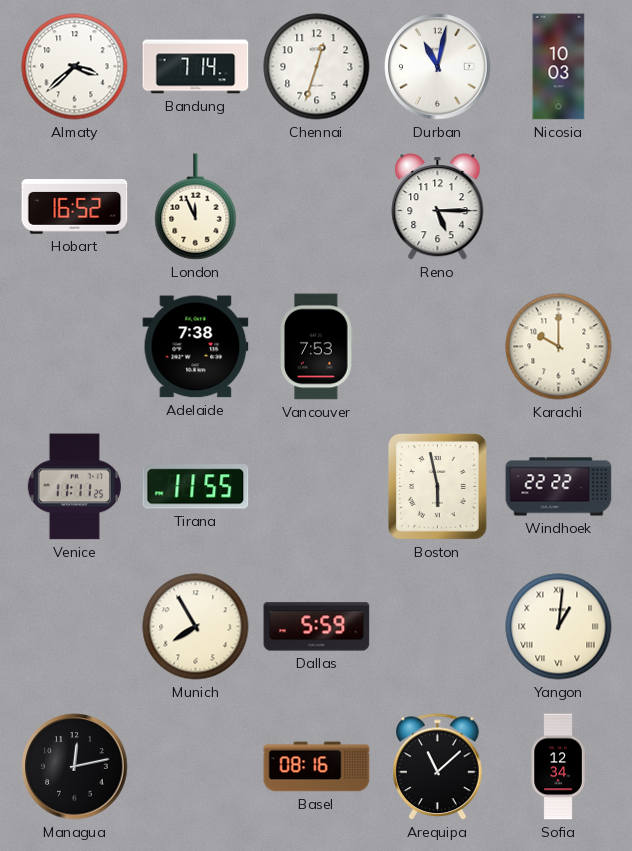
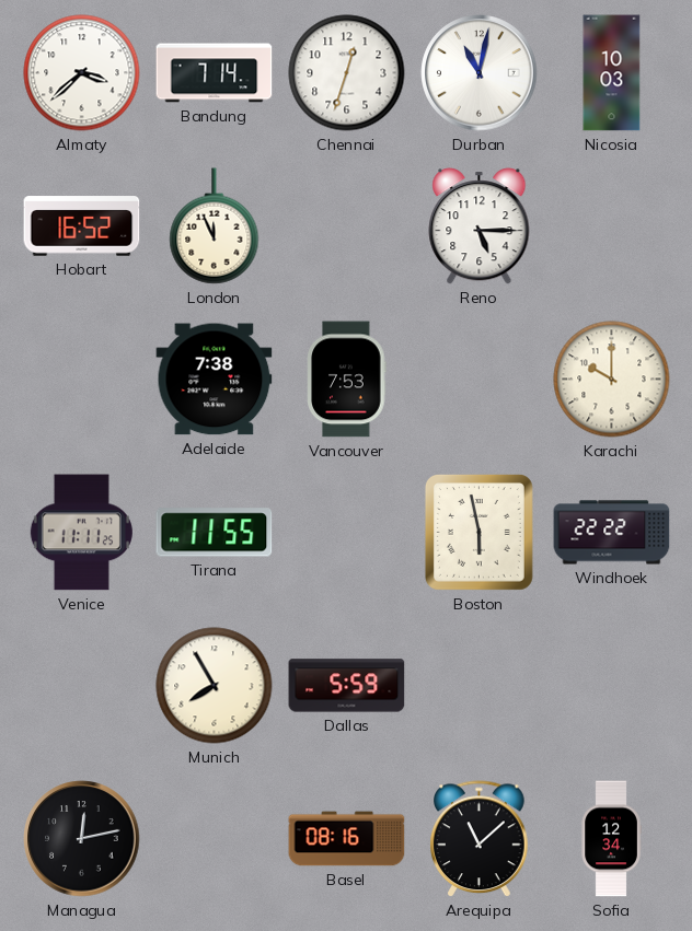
Yangon: 1:01 -> none (559, 627)
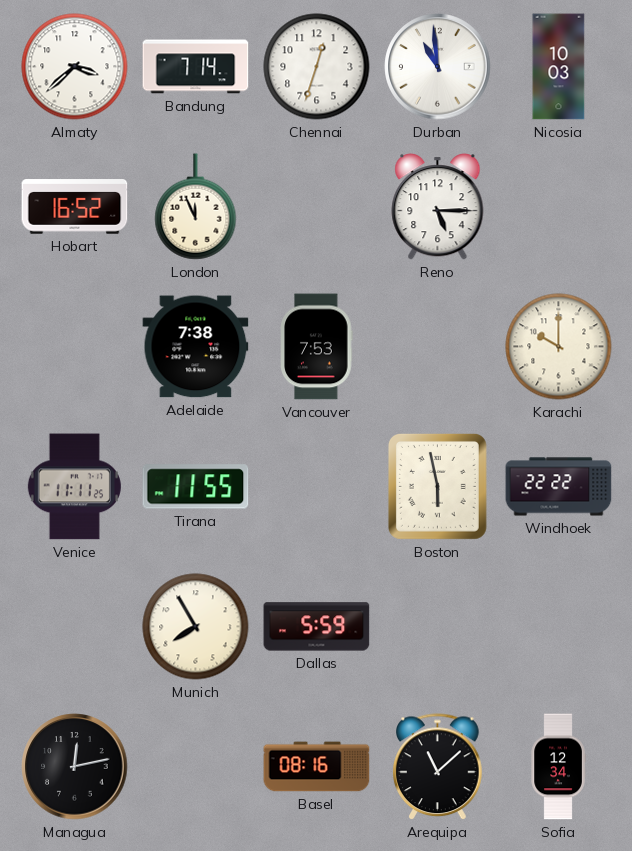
Durban: 11:02 -> 10:59 (438, 67)
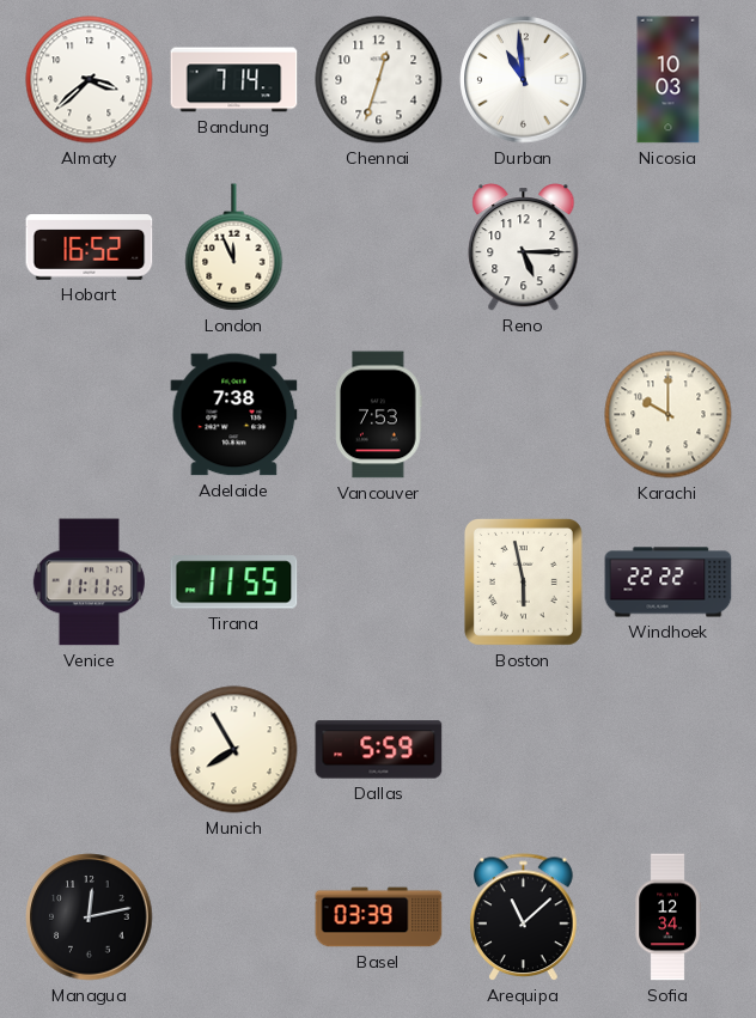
Basel: 08:16 -> 03:39 (379, 918)
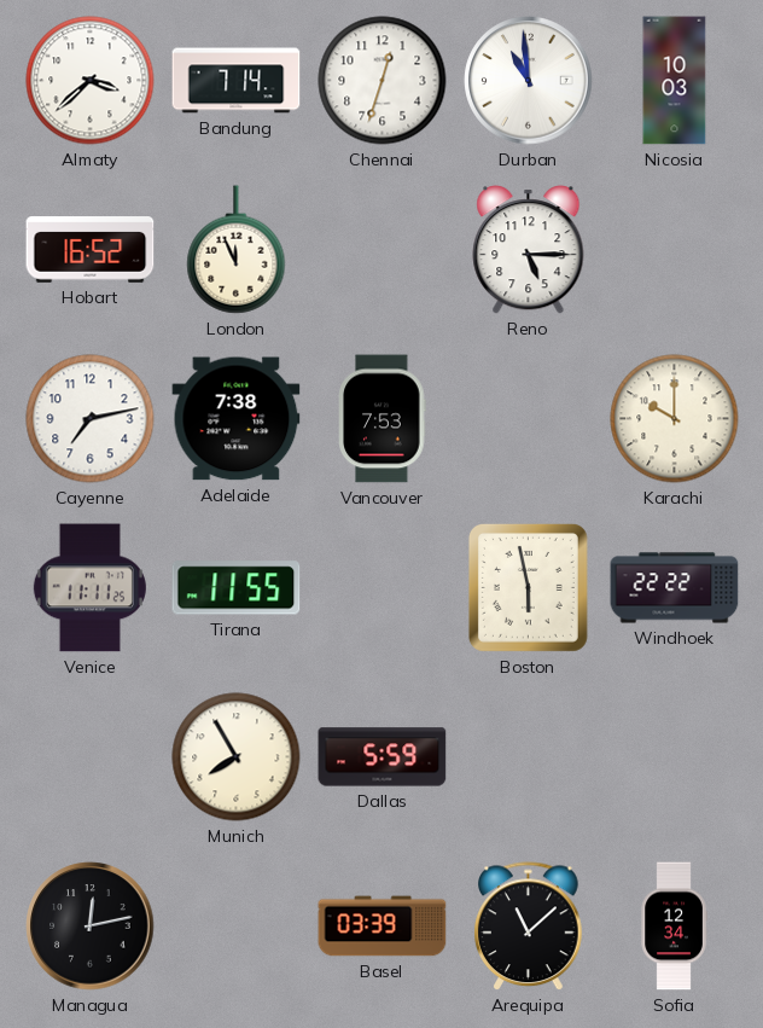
Cayenne: none -> 7:13 (91, 419)
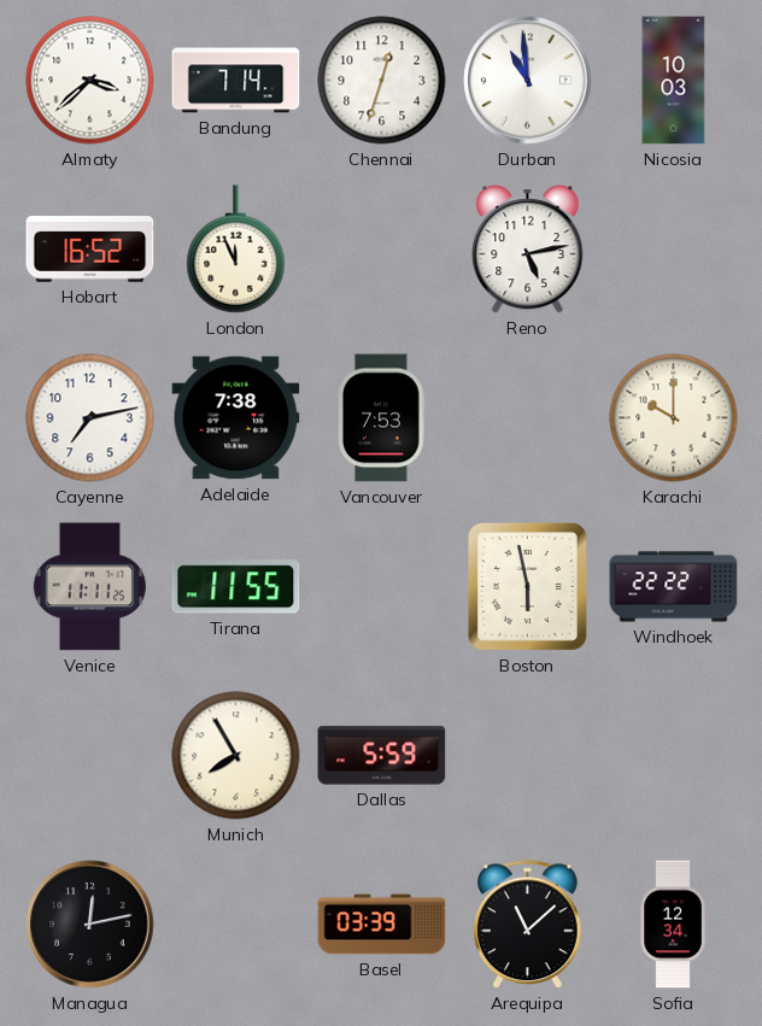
Reno: 5:15 -> 5:13 (528, 250)
